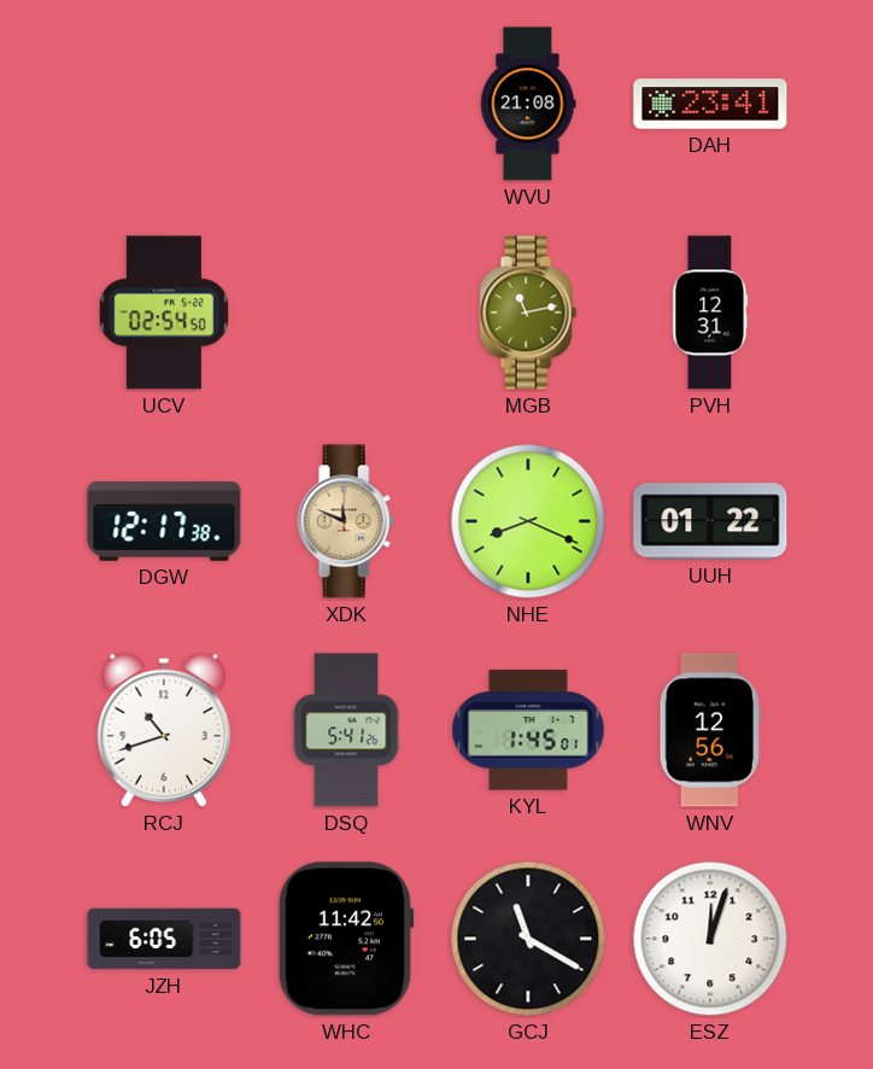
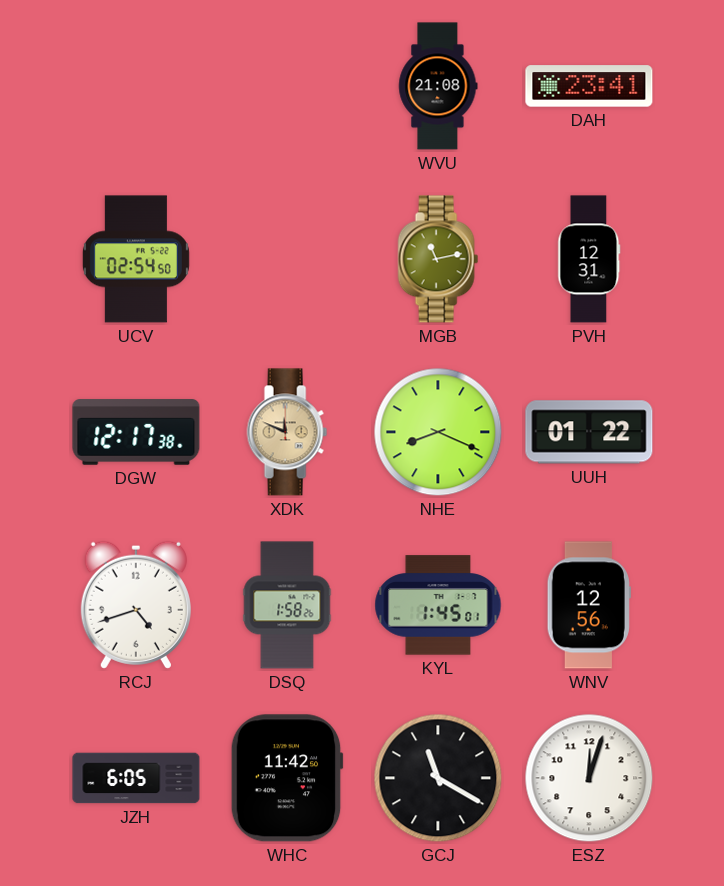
RCJ: 10:42 -> 4:42 (136, 605)
DSQ: 5:41 -> 1:58 (287, 605)
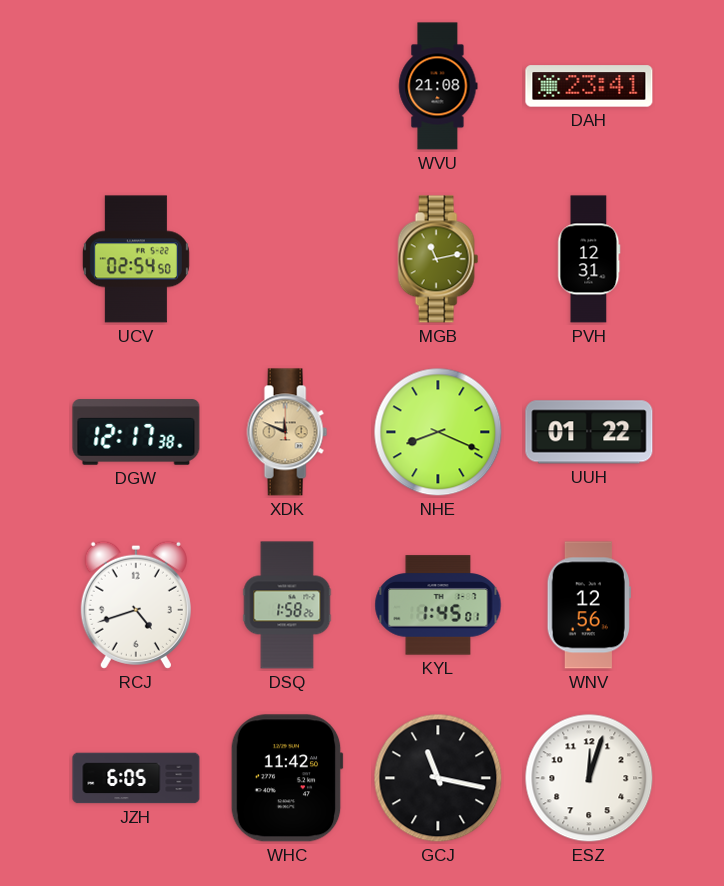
GCJ: 11:20 -> 11:17 (438, 778)
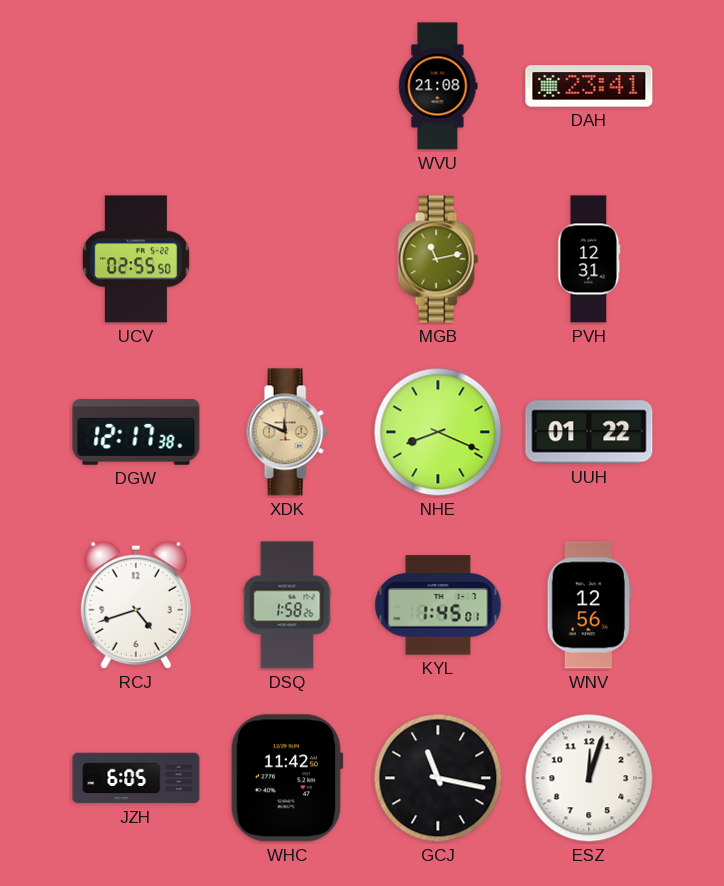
UCV: 02:54 -> 02:55 (136, 259)
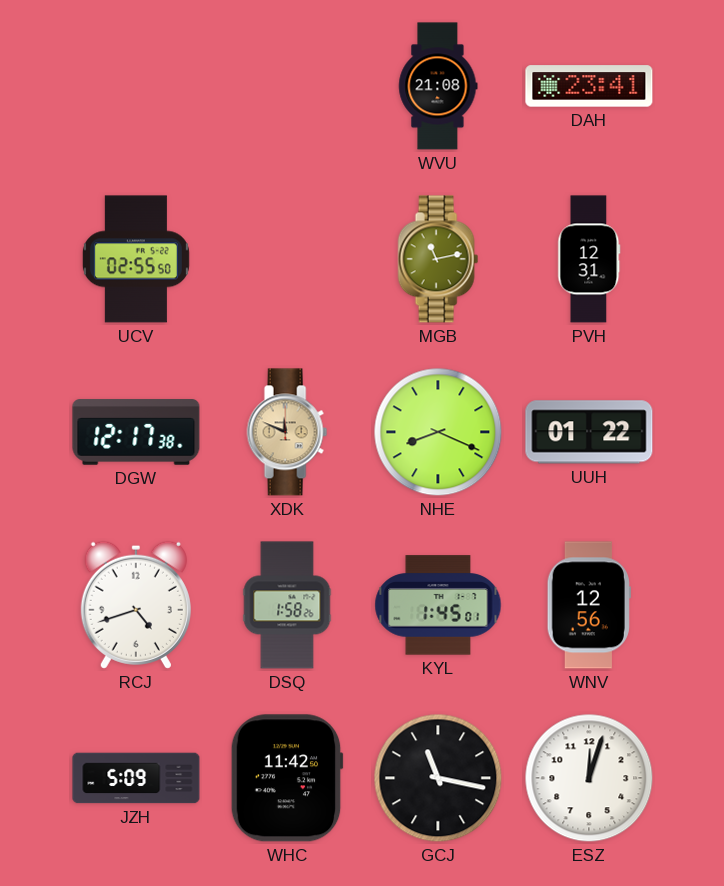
JZH: 6:05 -> 5:09 (136, 778)
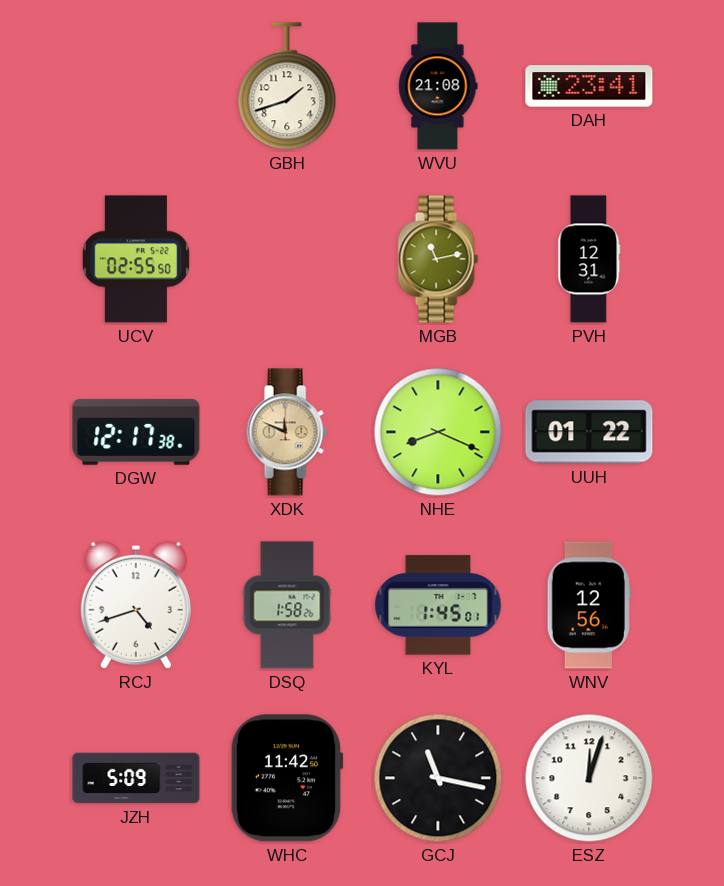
GBH: none -> 1:42 (287, 87)
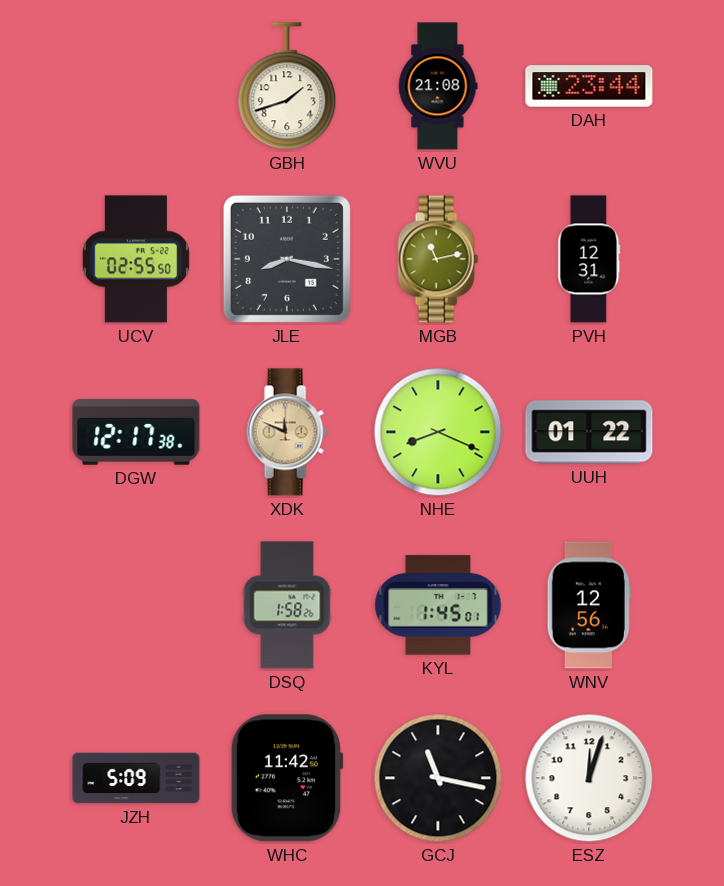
DAH: 23:41 -> 23:44 (589, 86)
JLE: none -> 8:17 (287, 259)
RCJ: 4:42 -> none (136, 605)
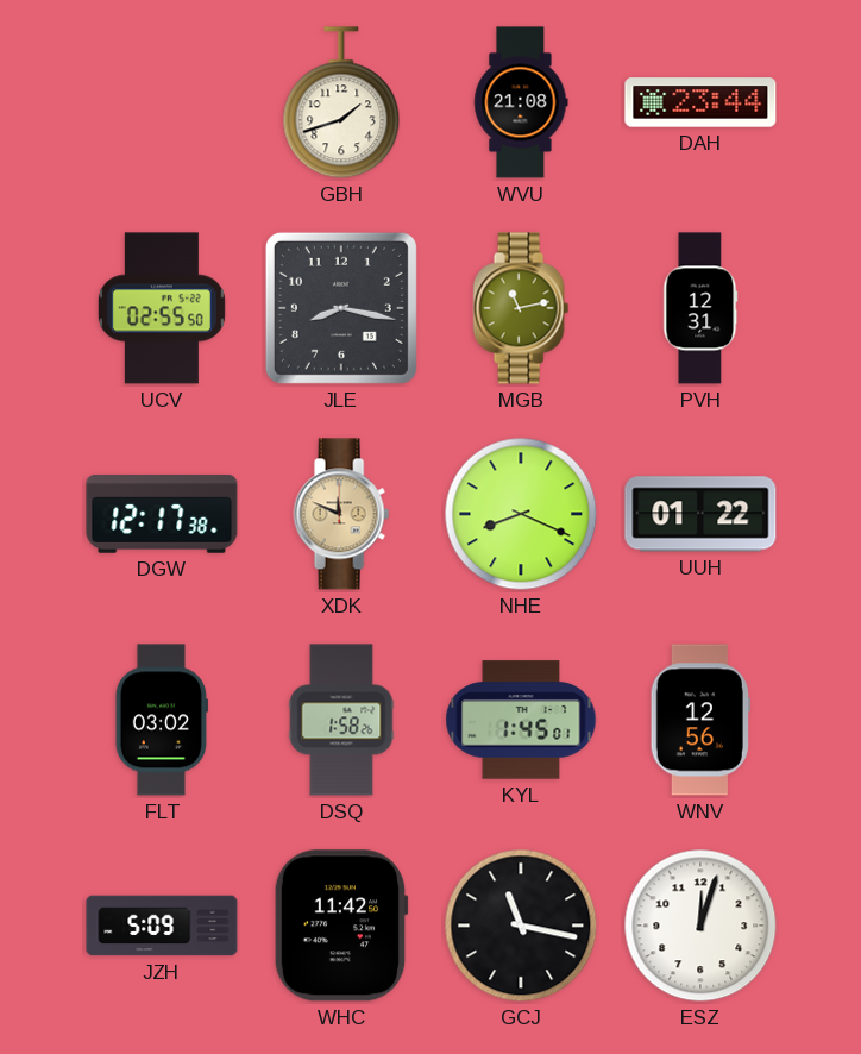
FLT: none -> 03:02 (162, 720)
